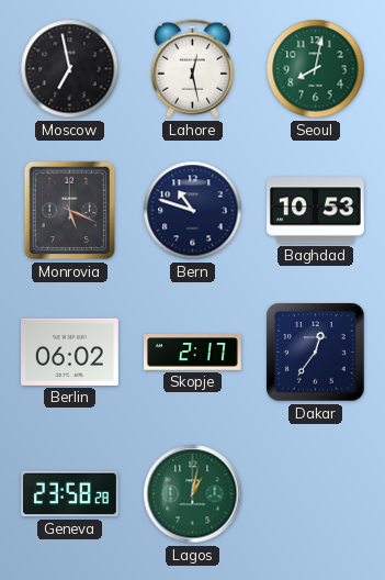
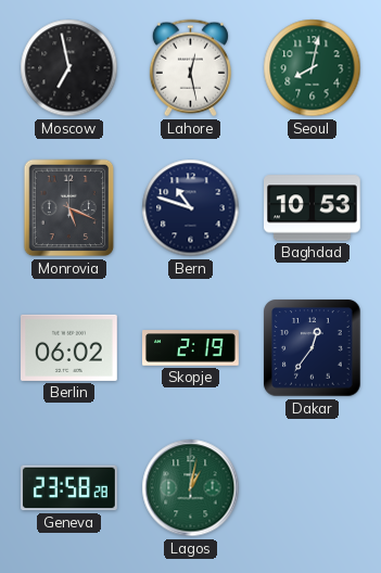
Skopje: 2:17 -> 2:19 (191, 348)
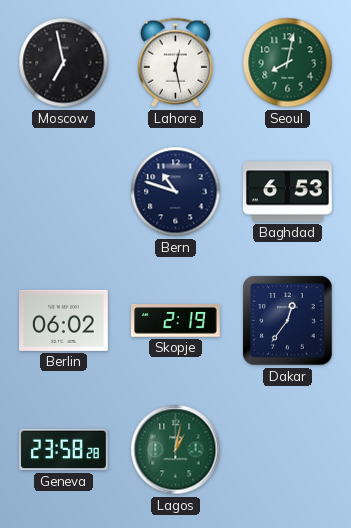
Monrovia: 5:19 -> none (69, 208)
Baghdad: 10:53 -> 6:53 (288, 192)
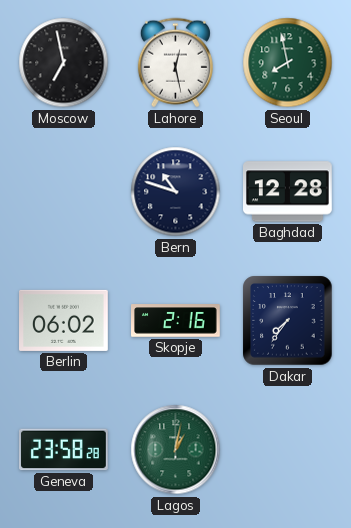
Seoul: 8:02 -> 7:58 (288, 63)
Baghdad: 6:53 -> 12:28 (288, 192)
Skopje: 2:19 -> 2:16 (176, 321)
Dakar: 12:36 -> 7:36 (288, 321)
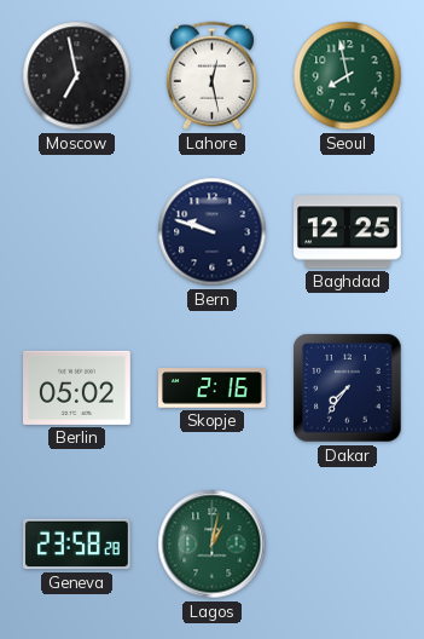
Bern: 10:48 -> 9:48 (213, 232)
Baghdad: 12:28 -> 12:25 (348, 232)
Berlin: 06:02 -> 05:02 (77, 387)
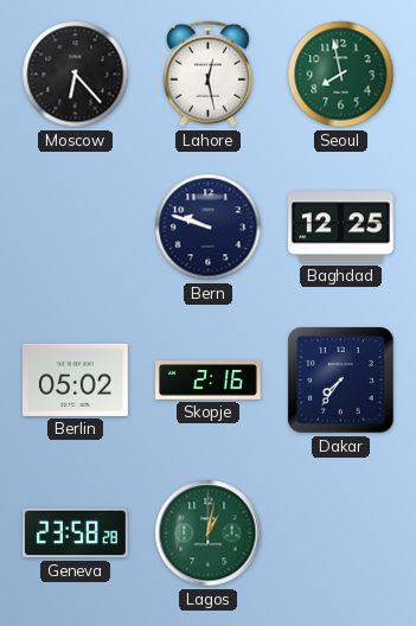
Moscow: 6:58 -> 6:23 (76, 75)
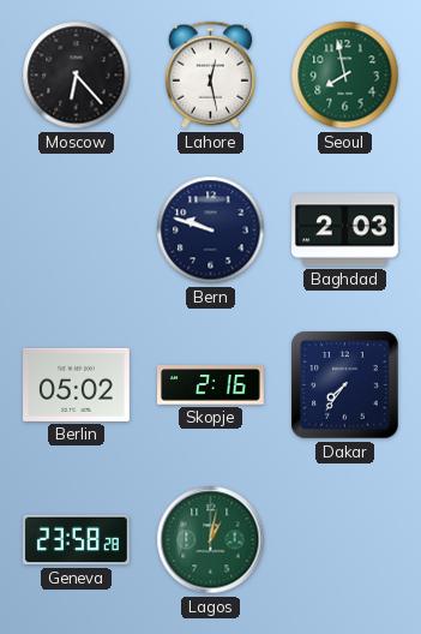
Baghdad: 12:25 -> 2:03 (345, 231)
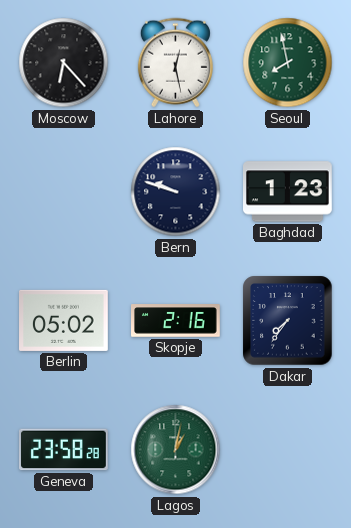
Baghdad: 2:03 -> 1:23 (288, 192)
